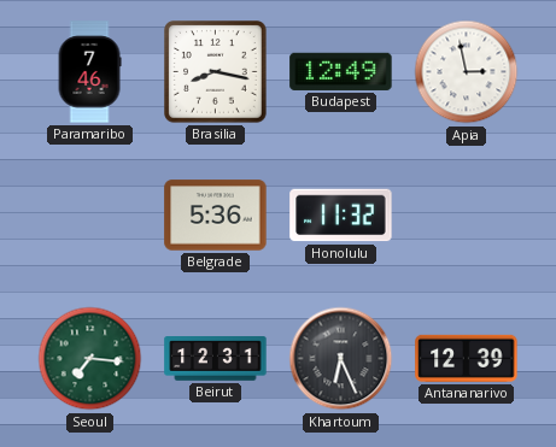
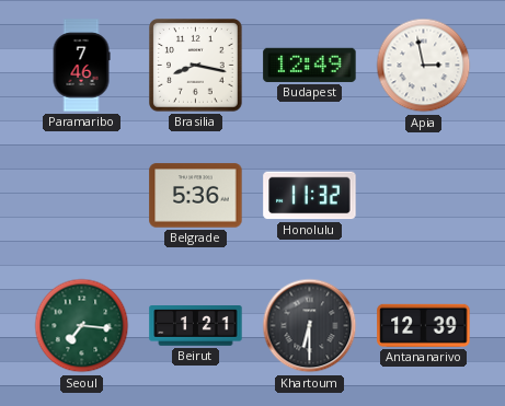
Beirut: 12:31 -> 1:21 (196, 326)
Khartoum: 6:26 -> 6:30 (310, 326)
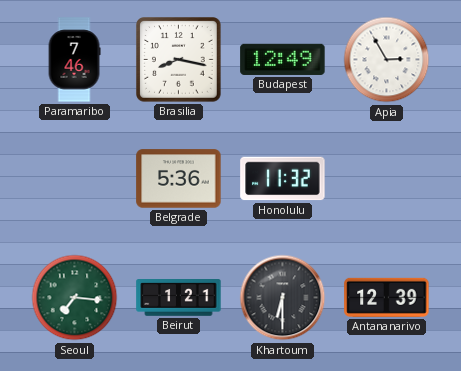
Apia: 2:58 -> 2:55 (387, 60)
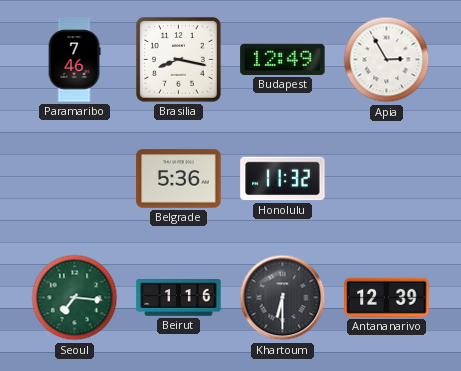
Beirut: 1:21 -> 1:16 (179, 298)
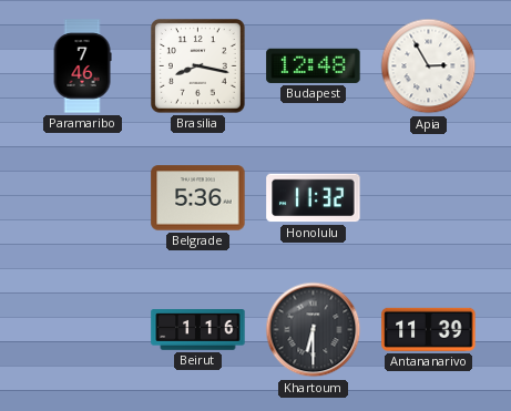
Budapest: 12:49 -> 12:48 (314, 65)
Seoul: 7:16 -> none (75, 298)
Antananarivo: 12:39 -> 11:39 (429, 329)
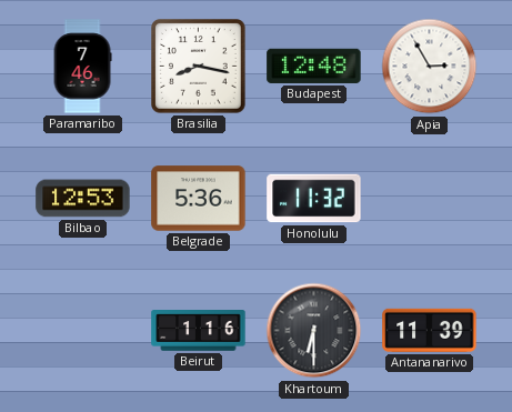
Bilbao: none -> 12:53 (83, 199)
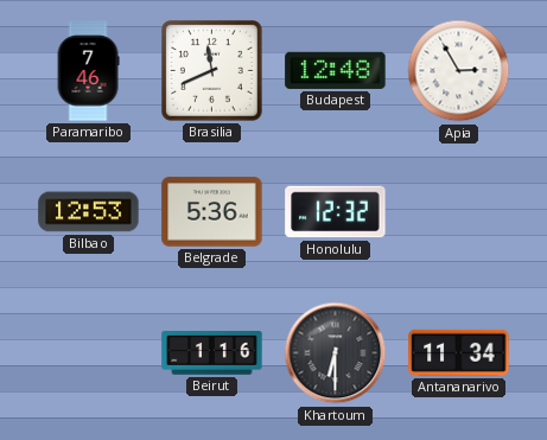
Brasilia: 8:17 -> 11:41 (212, 71)
Honolulu: 11:32 -> 12:32 (336, 212)
Antananarivo: 11:39 -> 11:34 (459, 352)
